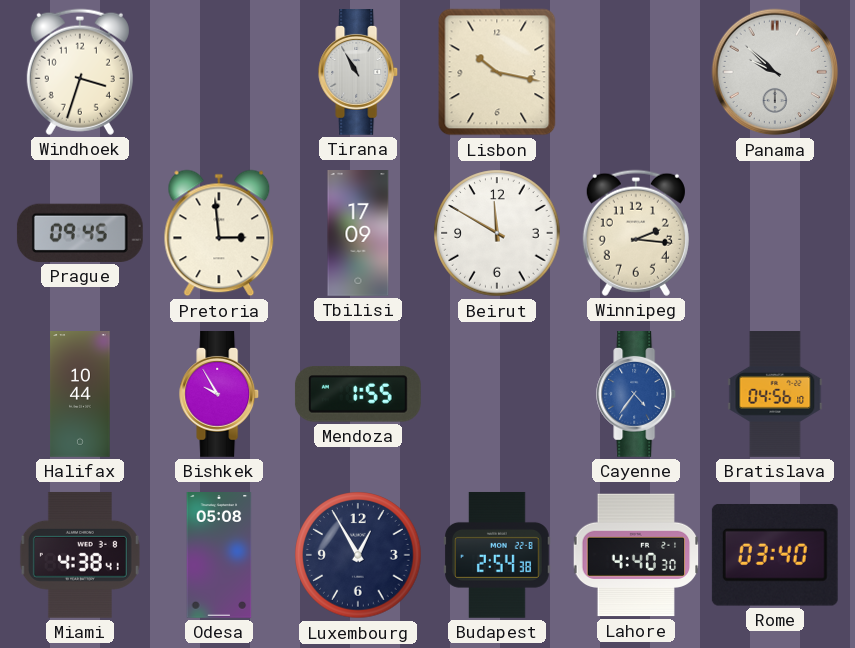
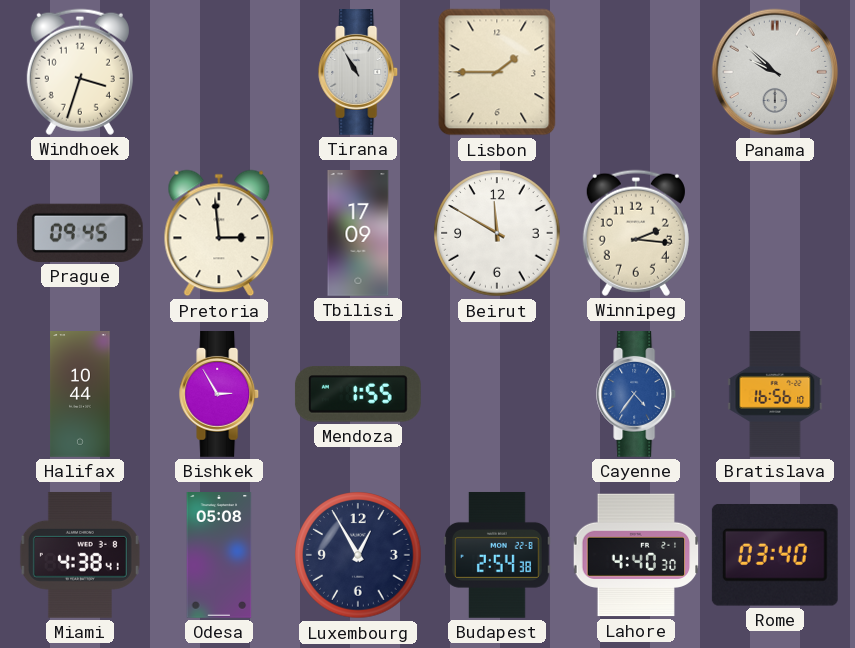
Lisbon: 10:17 -> 1:45 (497, 72)
Bishkek: 9:55 -> 2:55 (220, 395)
Bratislava: 04:56 -> 16:56 (775, 395)
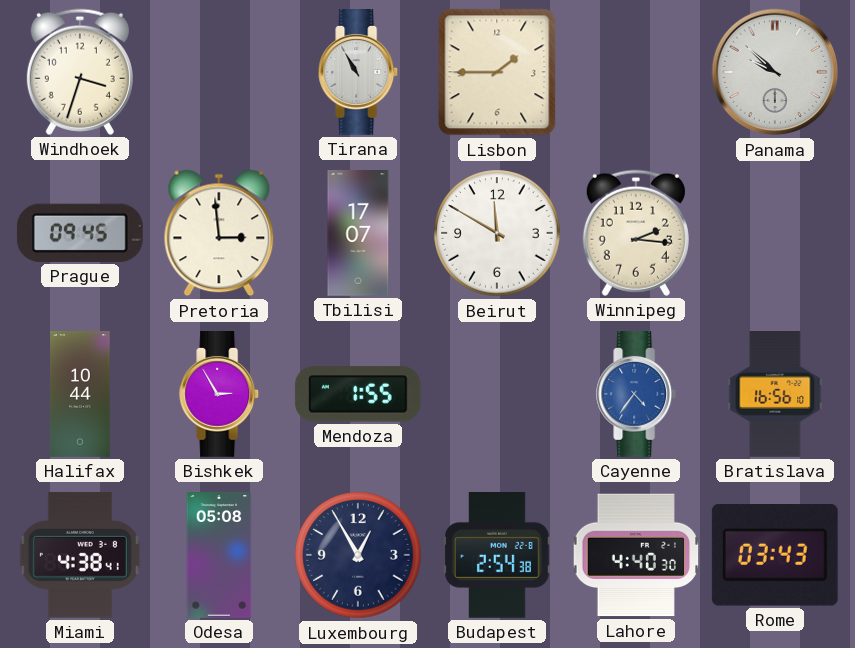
Tbilisi: 17:09 -> 17:07 (358, 234)
Rome: 03:40 -> 03:43 (775, 555)
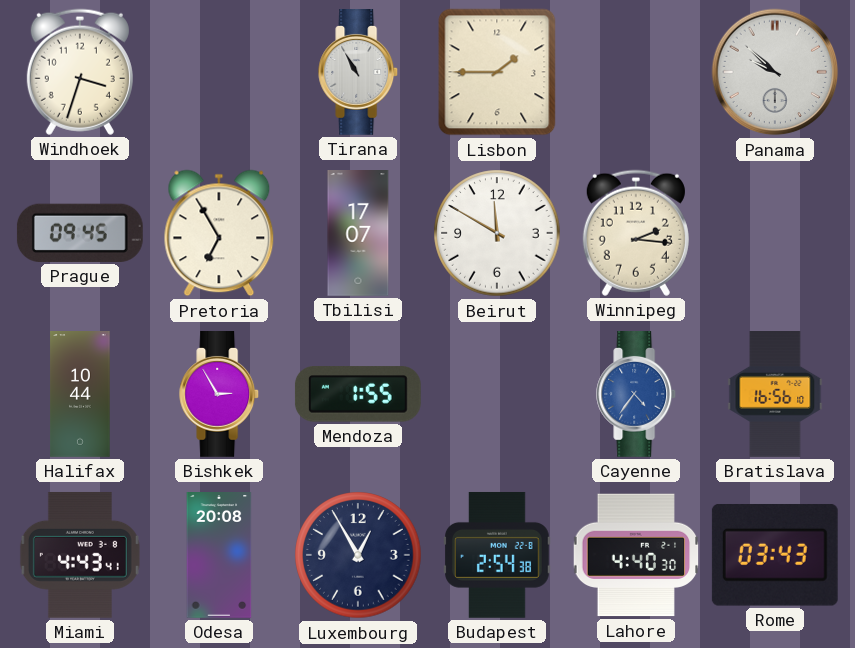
Pretoria: 2:59 -> 6:55 (219, 233)
Miami: 4:38 -> 4:43 (80, 555)
Odesa: 05:08 -> 20:08 (219, 556)
